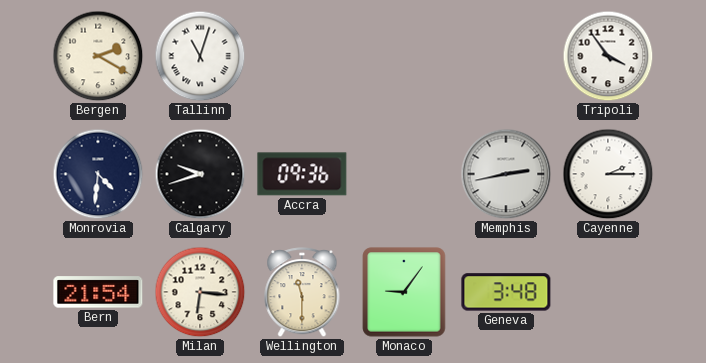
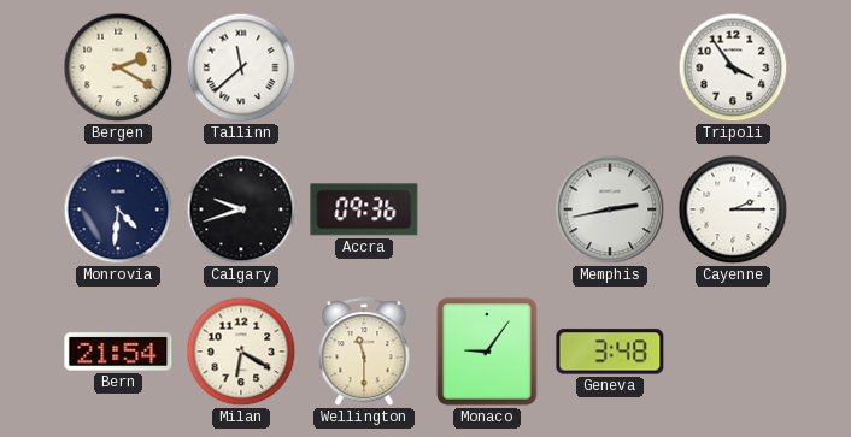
Tallinn: 11:03 -> 11:38 (241, 67)
Milan: 6:16 -> 6:20 (241, 352)
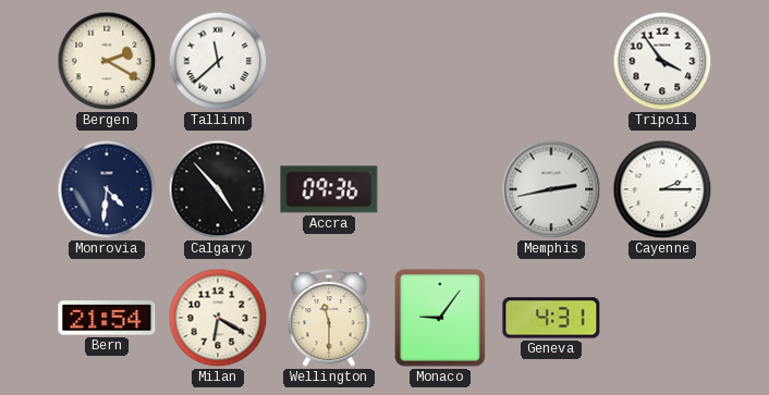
Calgary: 9:42 -> 4:53 (218, 189)
Geneva: 3:48 -> 4:31 (551, 318)
